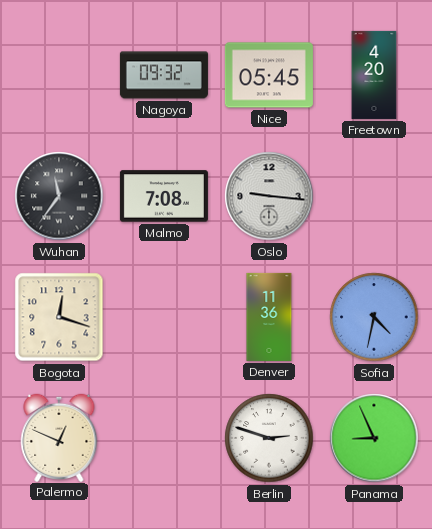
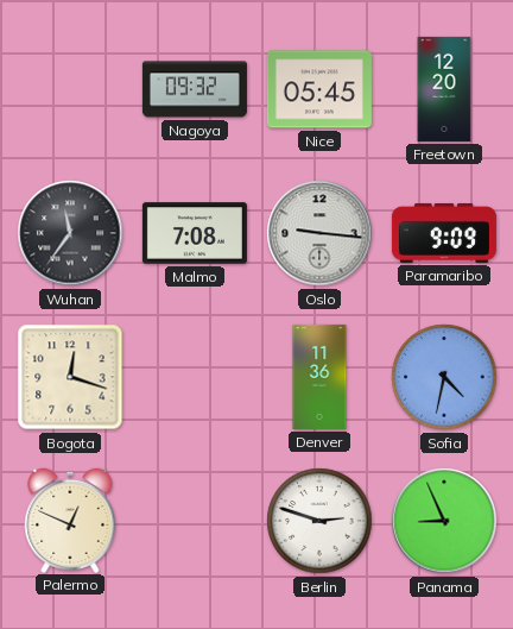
Freetown: 4:20 -> 12:20 (444, 89)
Paramaribo: none -> 9:09 (444, 233)
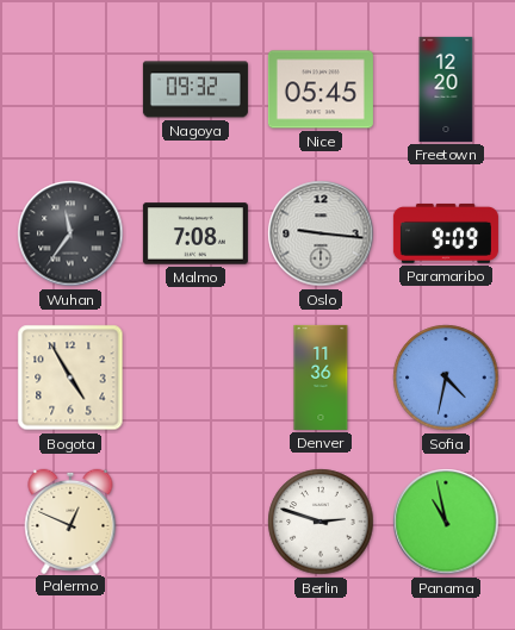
Bogota: 12:18 -> 4:55 (70, 378)
Panama: 8:56 -> 10:58 (446, 522)
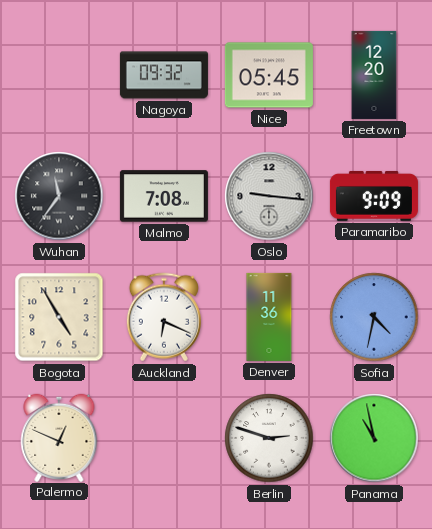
Auckland: none -> 6:19 (164, 317)
